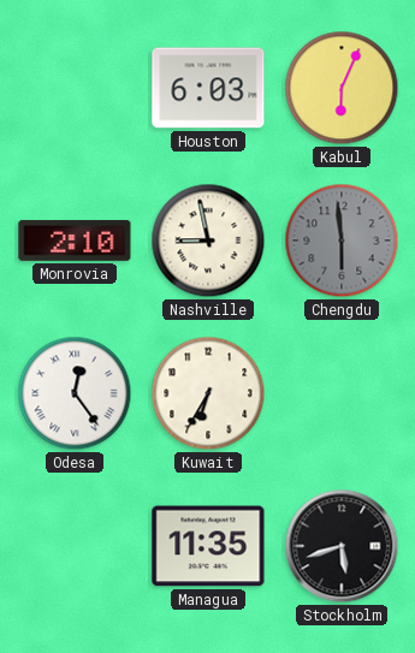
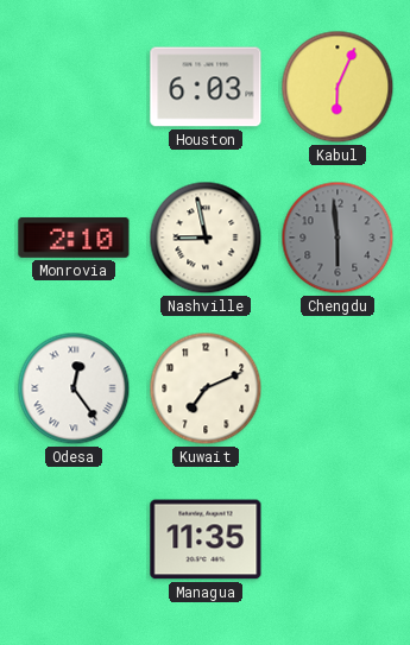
Kuwait: 6:35 -> 7:11 (206, 388)
Stockholm: 5:42 -> none (342, 546)
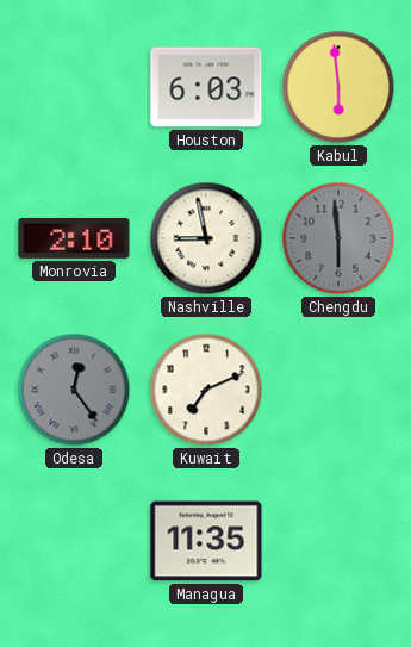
Kabul: 6:04 -> 5:59 (338, 87)
Odesa dial: white -> grey (74, 390)
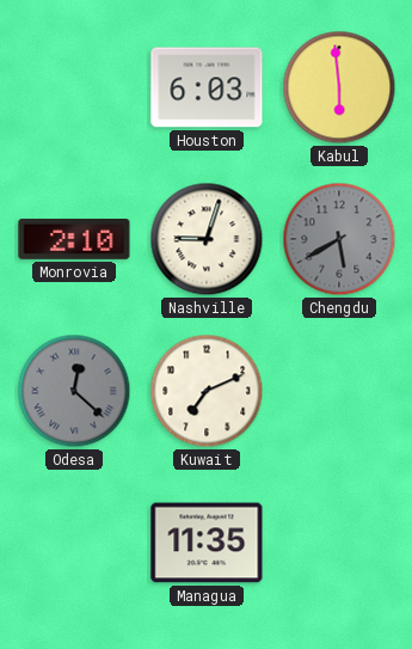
Nashville: 8:58 -> 9:03 (207, 239)
Chengdu: 5:59 -> 5:40 (339, 239)
Odesa: 12:24 -> 12:22 (74, 391)
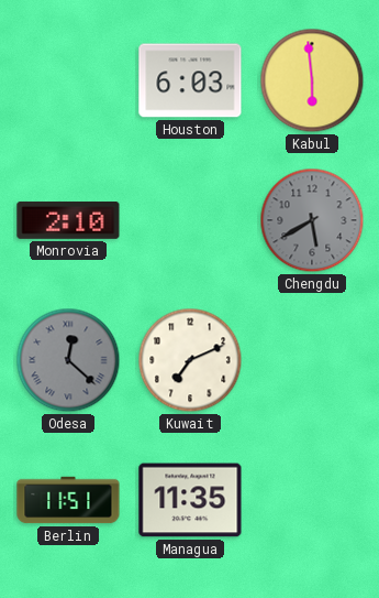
Nashville: 9:03 -> none (207, 239)
Berlin: none -> 11:51 (68, 500)
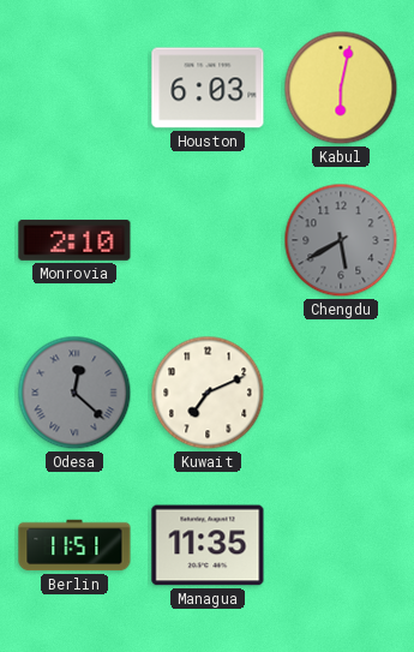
Kabul: 5:59 -> 6:02 (341, 88)
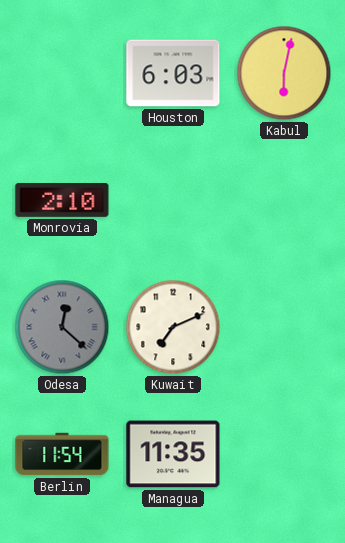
Chengdu: 5:40 -> none (341, 240)
Berlin: 11:51 -> 11:54 (62, 454)
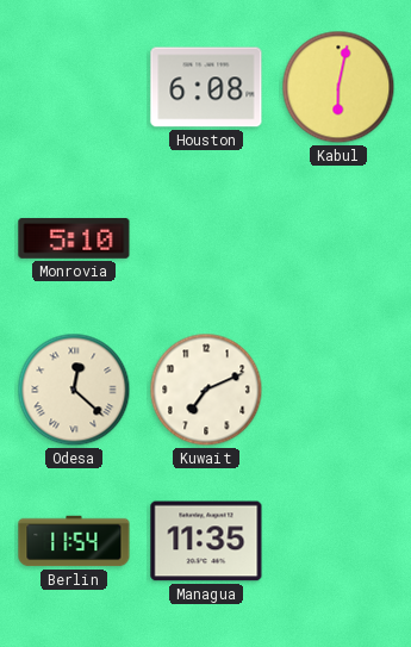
Houston: 6:03 -> 6:08 (206, 87)
Monrovia: 2:10 -> 5:10 (74, 238)
Odesa dial: grey -> cream (74, 390)
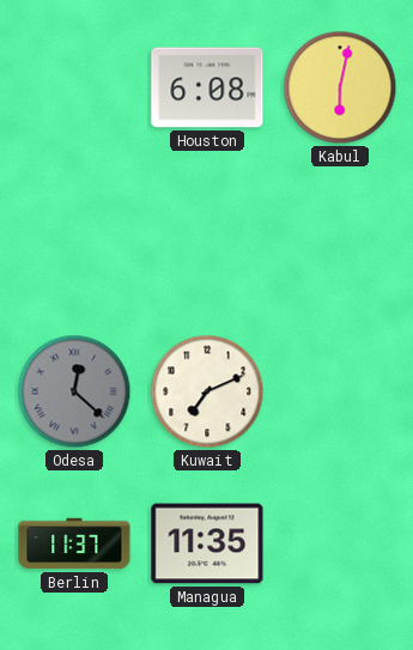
Monrovia: 5:10 -> none (74, 238)
Odesa dial: cream -> grey (74, 391)
Berlin: 11:54 -> 11:37 (74, 543)
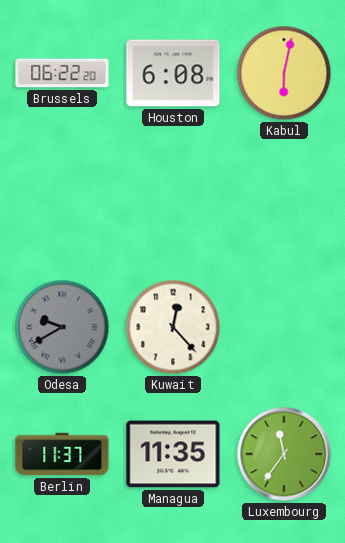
Brussels: none -> 06:22 (62, 73)
Odesa: 12:22 -> 9:40 (62, 327)
Kuwait: 7:11 -> 12:23 (173, 327)
Luxembourg: none -> 11:36 (284, 454)
